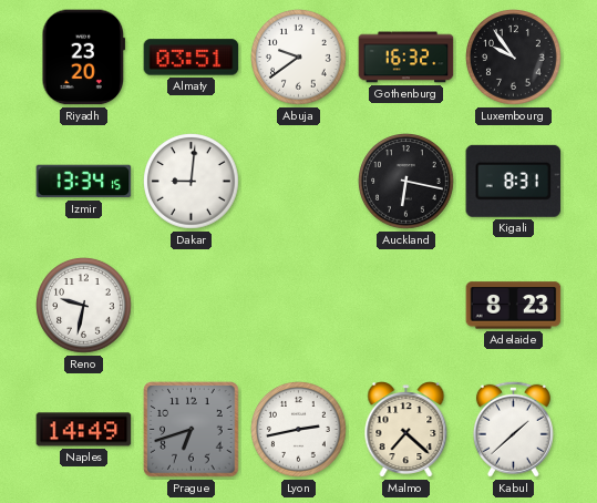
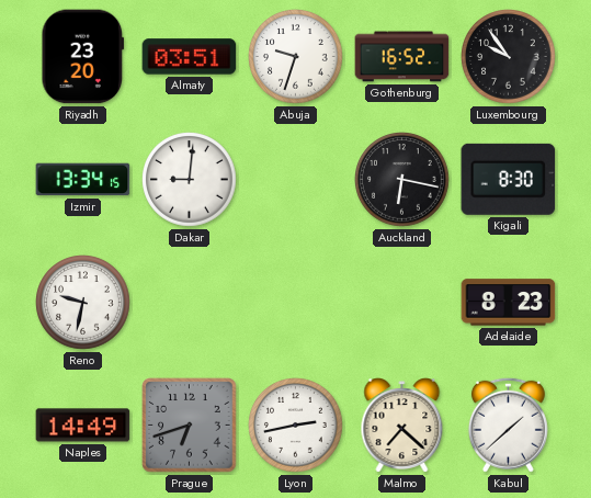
Abuja: 9:39 -> 9:33 (296, 57)
Gothenburg: 16:32 -> 16:52 (402, 57)
Kigali: 8:31 -> 8:30 (509, 179)
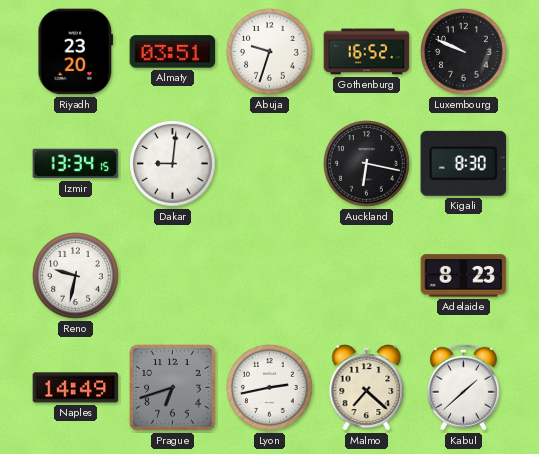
Luxembourg: 9:54 -> 9:49 (464, 52)
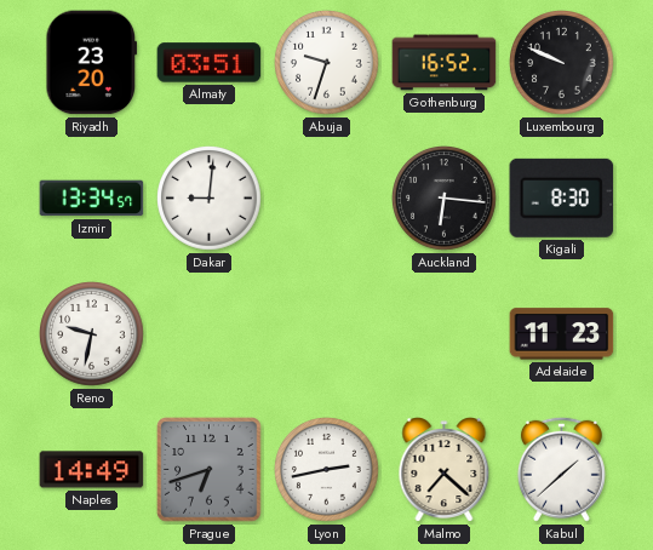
Izmir: 13:34:15 -> 13:34:57 (92, 199)
Auckland: 6:17 -> 6:16 (445, 199)
Adelaide: 8:23 -> 11:23 (562, 334)
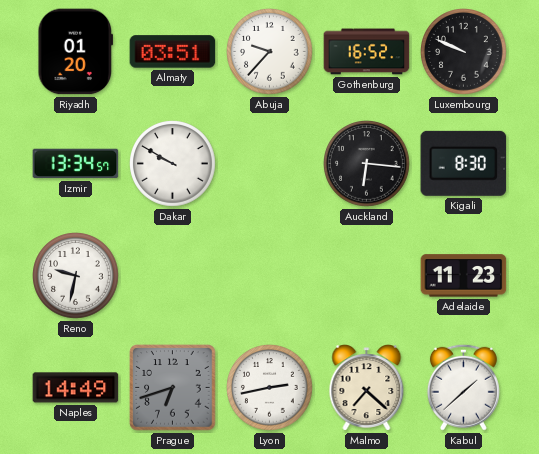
Riyadh: 23:20 -> 01:20 (76, 52)
Abuja: 9:33 -> 9:37 (270, 52)
Dakar: 9:01 -> 9:50 (173, 164)
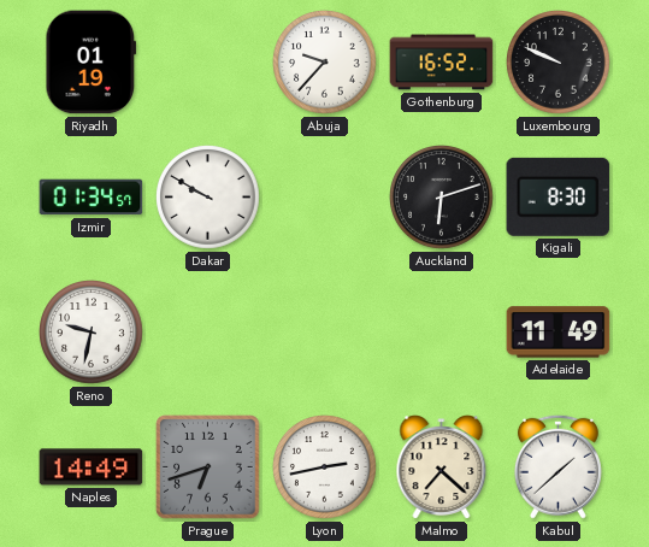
Riyadh: 01:20 -> 01:19 (92, 63)
Almaty: 03:51 -> none (173, 52)
Izmir: 13:34 -> 01:34 (92, 198)
Auckland: 6:16 -> 6:12 (442, 198)
Adelaide: 11:23 -> 11:49 (559, 333)
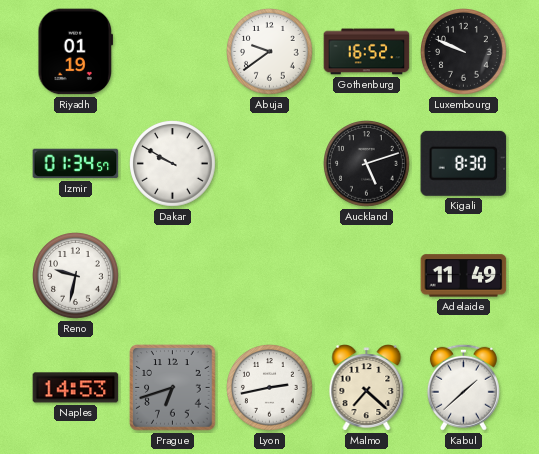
Abuja: 9:37 -> 9:39 (270, 52)
Auckland: 6:12 -> 5:12 (367, 164)
Naples: 14:49 -> 14:53 (76, 388)
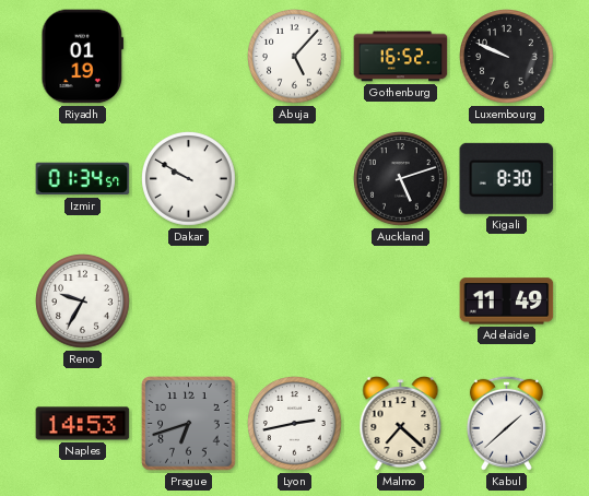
Abuja: 9:39 -> 5:07 (295, 57)
Reno: 9:32 -> 9:35 (83, 302)
